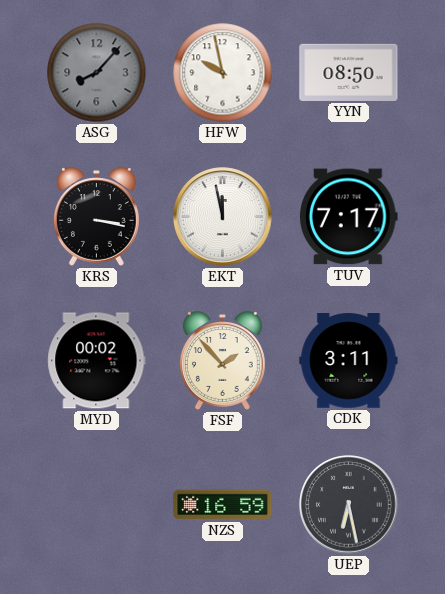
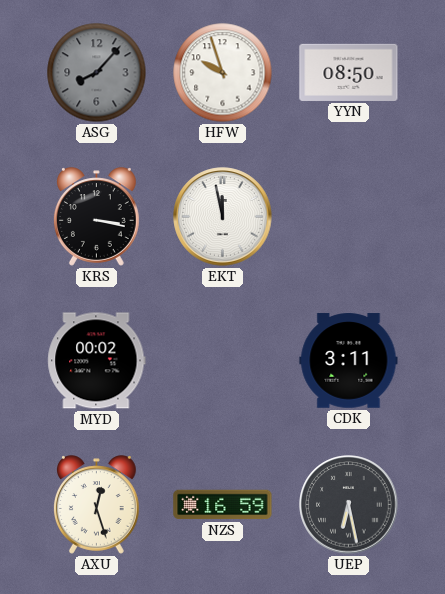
HFW: 9:58 -> 9:57 (223, 73)
TUV: 7:17 -> none (349, 217)
FSF: 1:53 -> none (222, 361)
AXU: none -> 12:27 (96, 505)
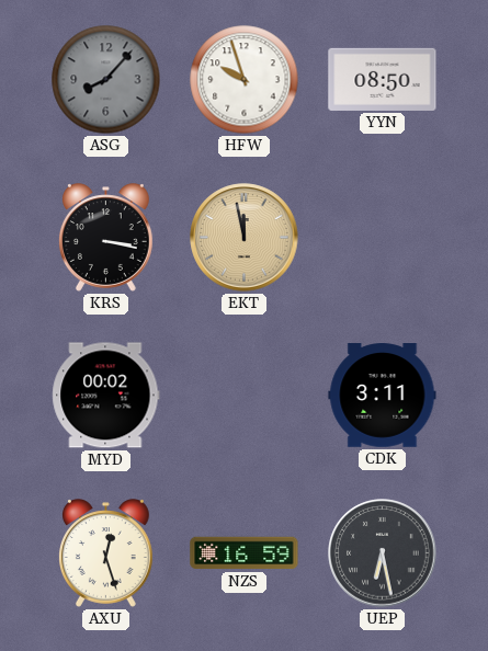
EKT dial: white -> champagne (245, 238)
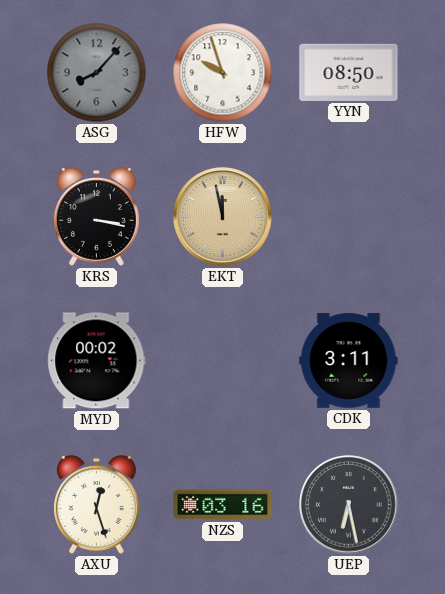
NZS: 16:59 -> 03:16 (223, 505)
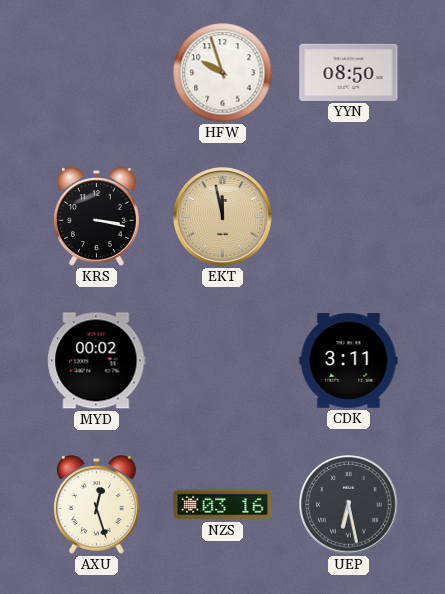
ASG: 8:07 -> none (97, 73)
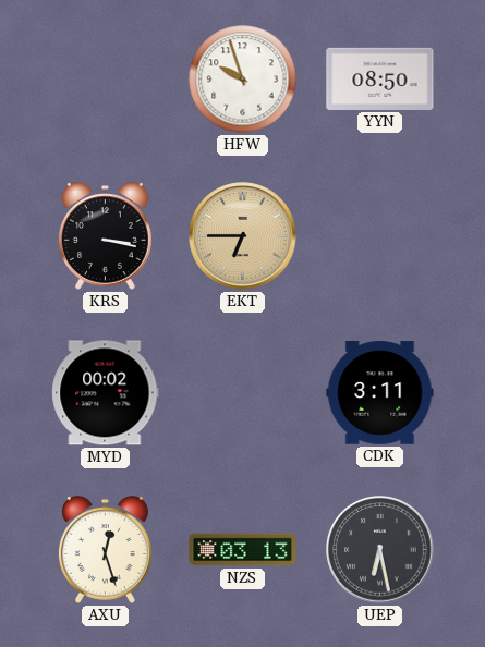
EKT: 11:58 -> 6:45 (243, 236)
NZS: 03:16 -> 03:13 (243, 550)
